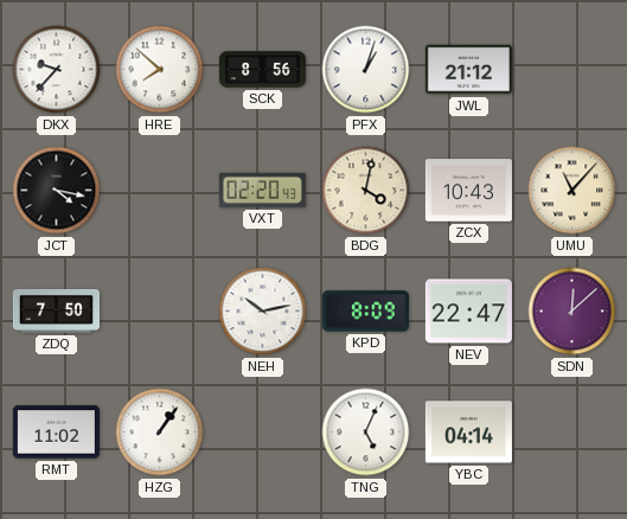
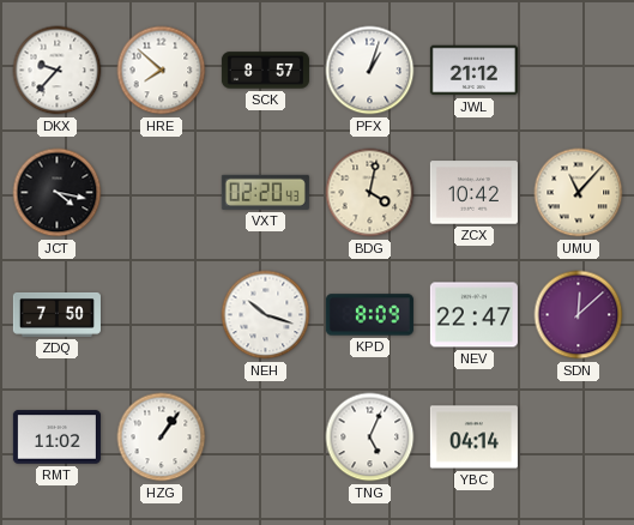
SCK: 8:56 -> 8:57 (265, 71)
ZCX: 10:43 -> 10:42 (473, 193)
NEH: 10:13 -> 10:18 (266, 315)
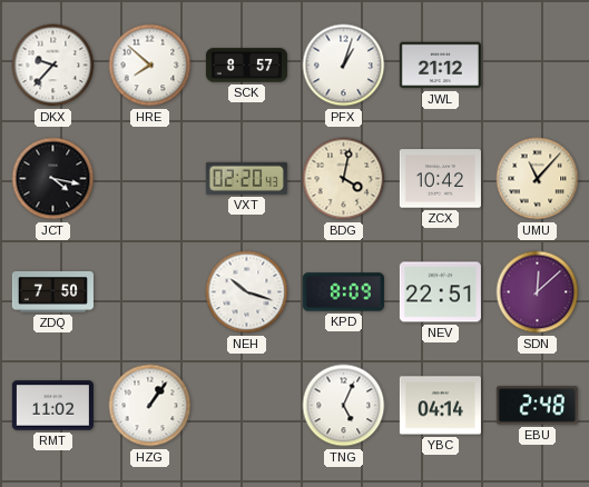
NEV: 22:47 -> 22:51 (440, 292)
EBU: none -> 2:48 (537, 406)
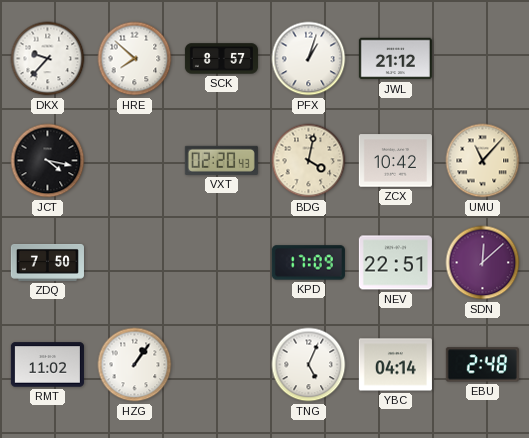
NEH: 10:18 -> none (247, 292)
KPD: 8:09 -> 17:09 (308, 263)
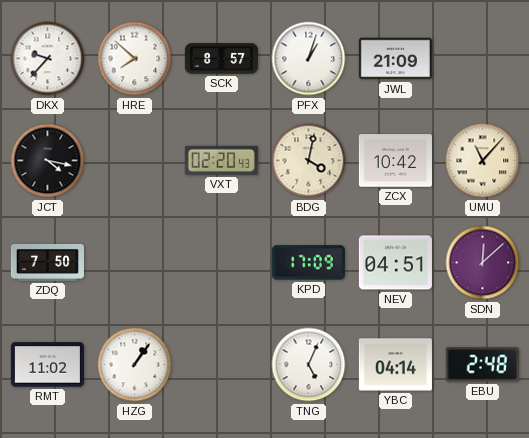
JWL: 21:12 -> 21:09 (395, 59)
NEV: 22:51 -> 04:51 (395, 263)
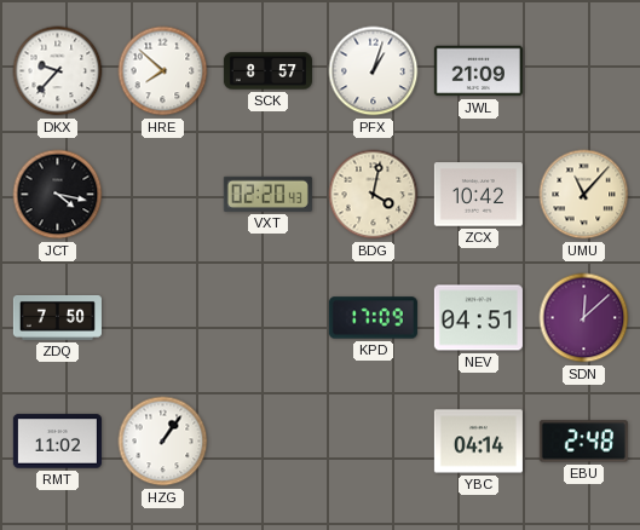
TNG: 5:04 -> none (309, 365)
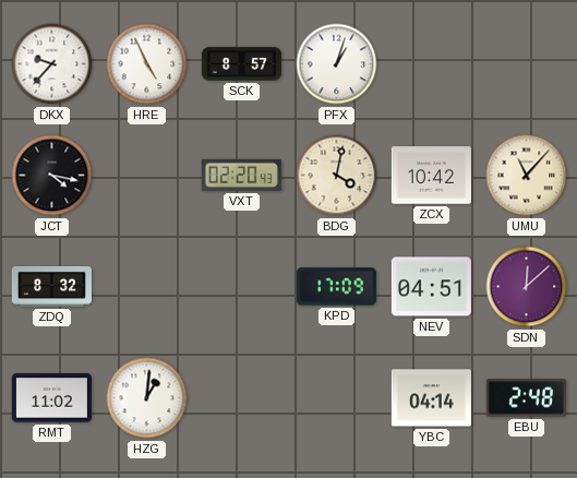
HRE: 7:52 -> 4:56 (147, 64)
JWL: 21:09 -> none (478, 71)
ZDQ: 7:50 -> 8:32 (51, 287)
HZG: 1:06 -> 1:01 (147, 398)
